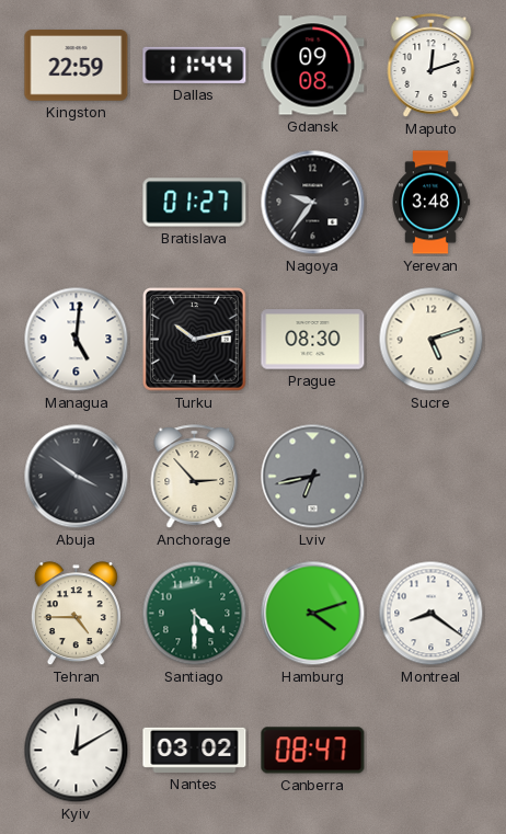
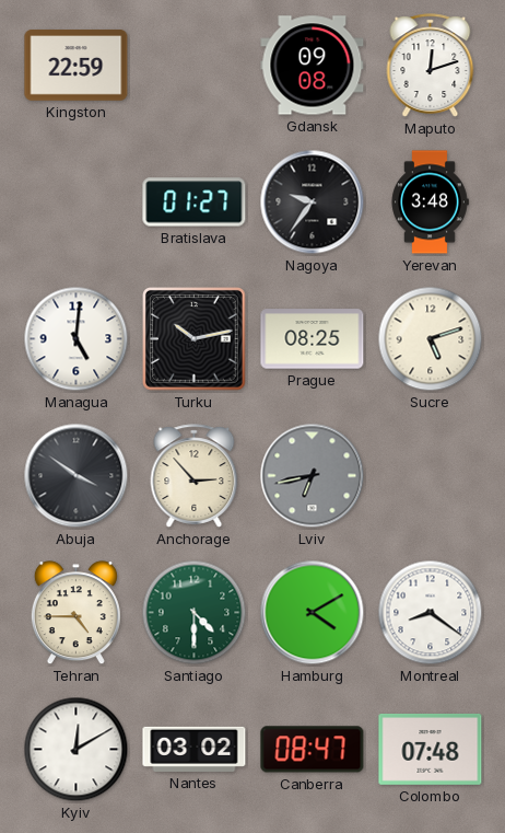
Dallas: 11:44 -> none (195, 65)
Prague: 08:30 -> 08:25 (313, 339)
Hamburg: 4:12 -> 4:10 (313, 613)
Colombo: none -> 07:48 (431, 749)
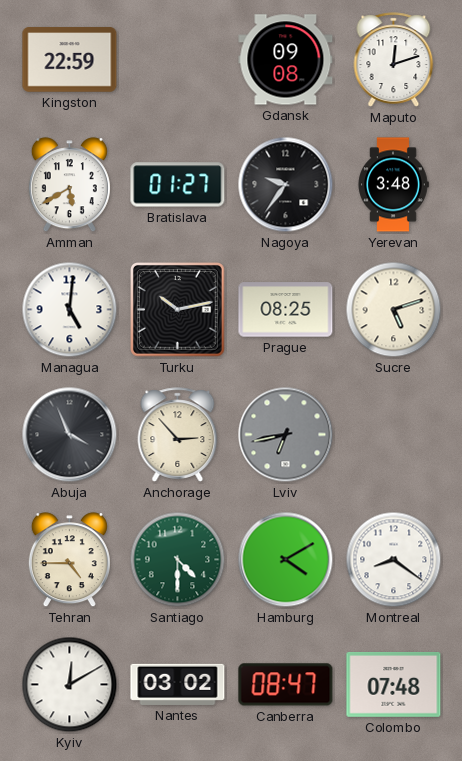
Amman: none -> 5:40 (69, 185)
Abuja: 3:51 -> 3:56 (70, 435)
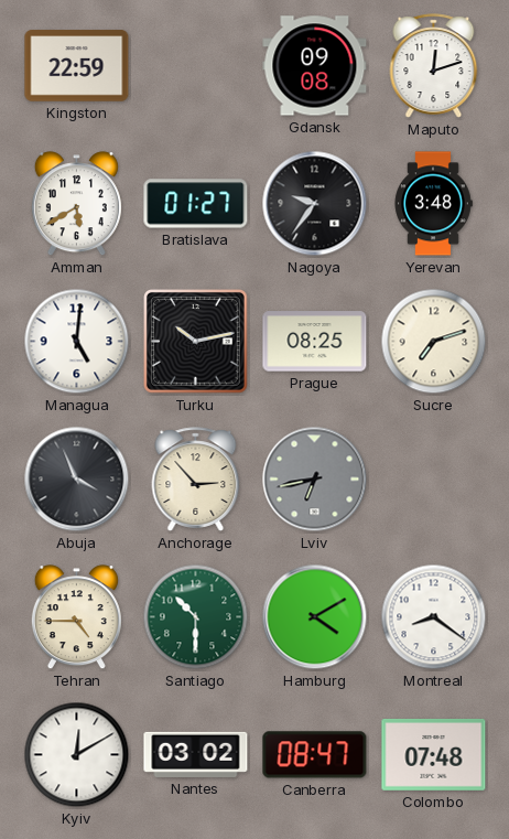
Sucre: 5:12 -> 7:12 (434, 342)
Santiago: 4:30 -> 10:30 (196, 617)
